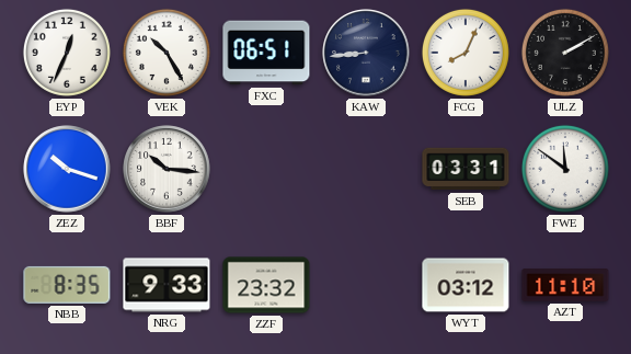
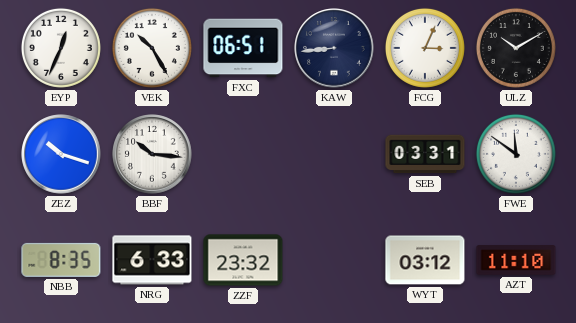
FCG: 8:04 -> 3:04 (425, 48)
ULZ: 2:10 -> 10:10 (516, 48)
NRG: 9:33 -> 6:33 (152, 260)
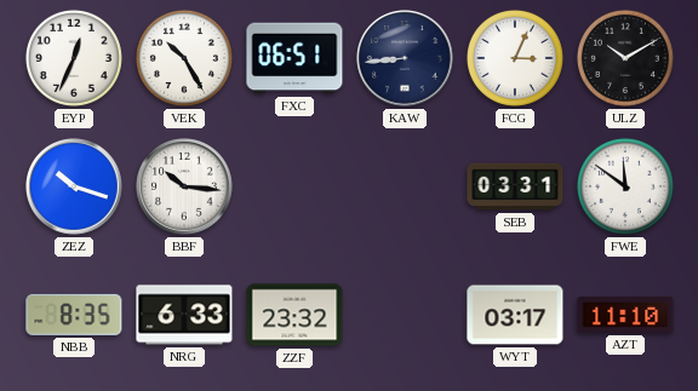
WYT: 03:12 -> 03:17 (515, 315)
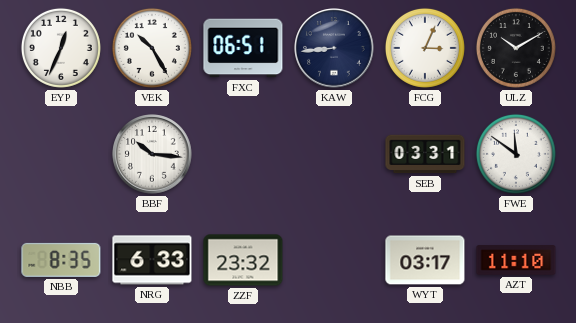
ZEZ: 10:18 -> none (74, 186)
